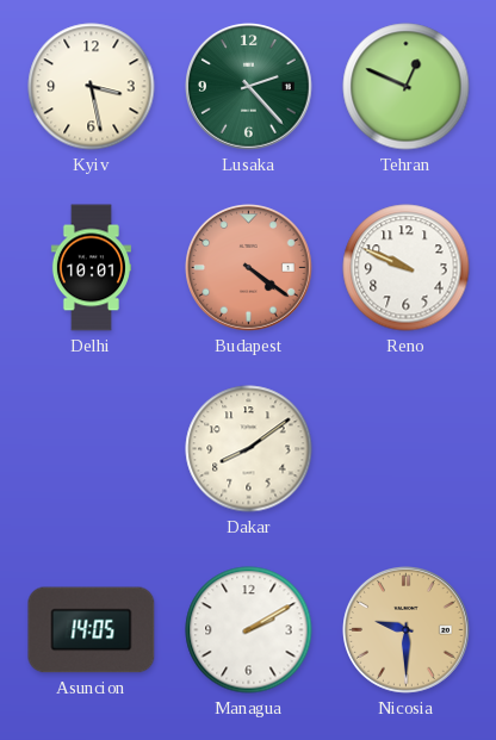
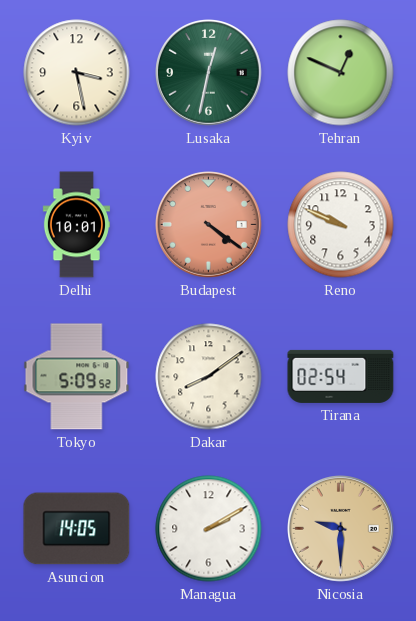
Lusaka: 2:23 -> 12:32 (209, 73)
Tokyo: none -> 5:09 (77, 377)
Tirana: none -> 02:54 (341, 376)
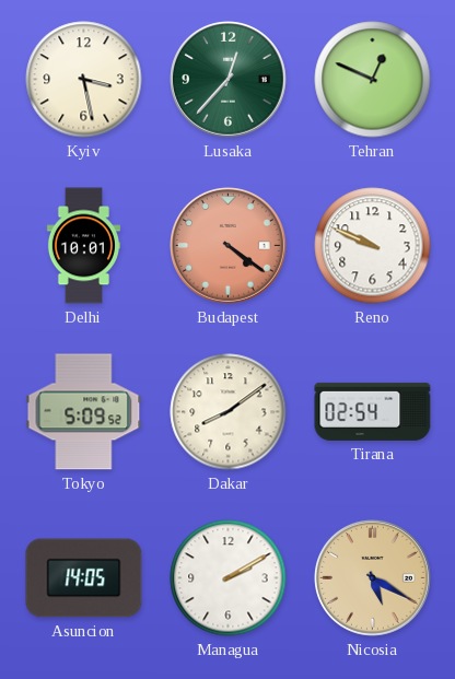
Lusaka: 12:32 -> 12:37 (229, 80)
Nicosia: 9:30 -> 5:20 (373, 578)
